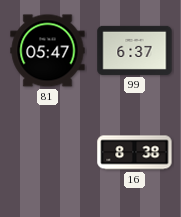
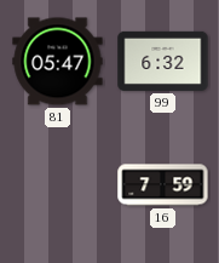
99: 6:37 -> 6:32 (163, 61)
16: 8:38 -> 7:59 (163, 185)
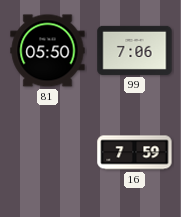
81: 05:47 -> 05:50 (48, 51)
99: 6:32 -> 7:06 (135, 50)
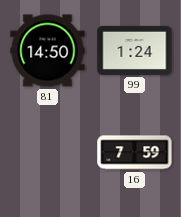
81: 05:50 -> 14:50 (48, 51)
99: 7:06 -> 1:24 (135, 50)
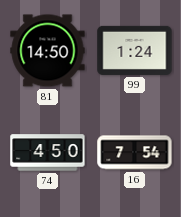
74: none -> 4:50 (48, 153)
16: 7:59 -> 7:54 (135, 153)
